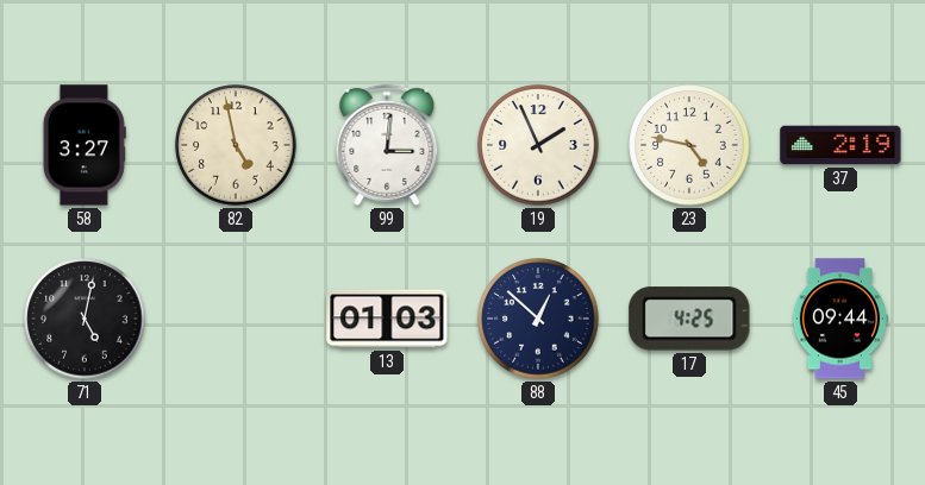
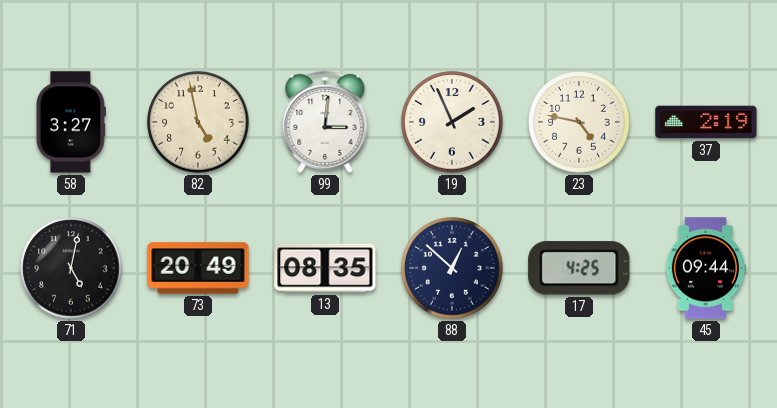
73: none -> 20:49 (198, 268)
13: 01:03 -> 08:35 (325, 268)
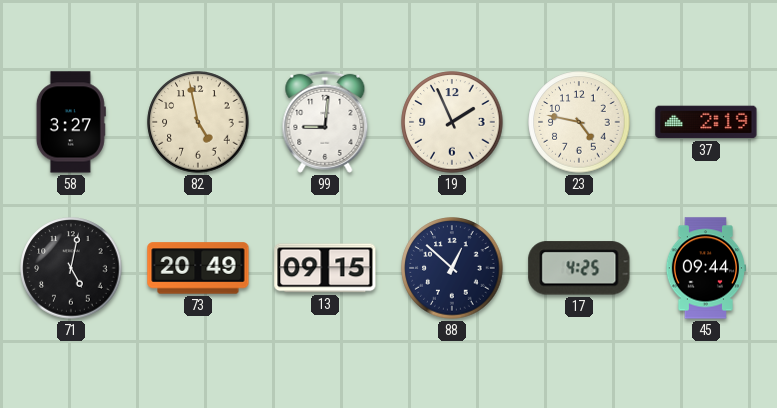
99: 3:01 -> 9:01 (325, 122)
13: 08:35 -> 09:15 (325, 268)
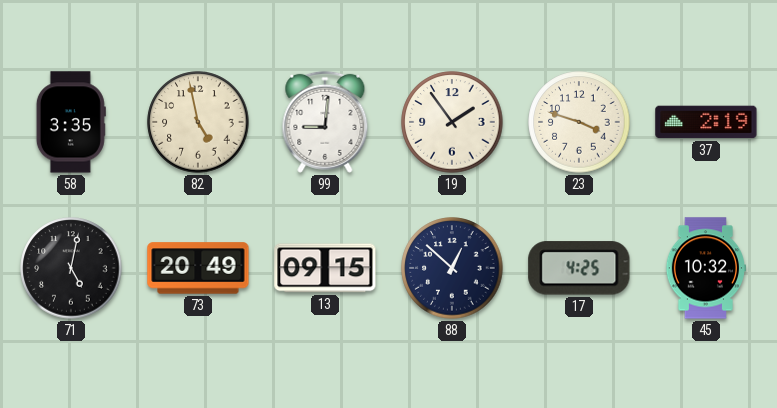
58: 3:27 -> 3:35 (71, 122)
19: 1:56 -> 1:54 (452, 122)
23: 4:47 -> 3:48 (579, 122)
45: 09:44 -> 10:32 (705, 268)
